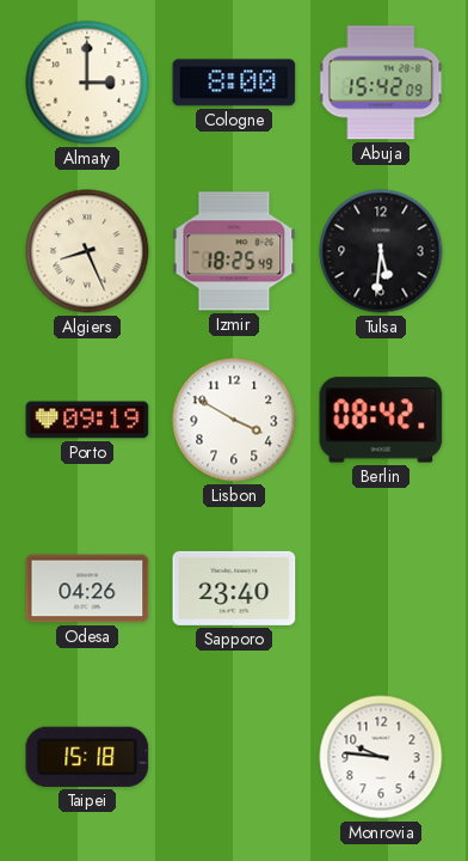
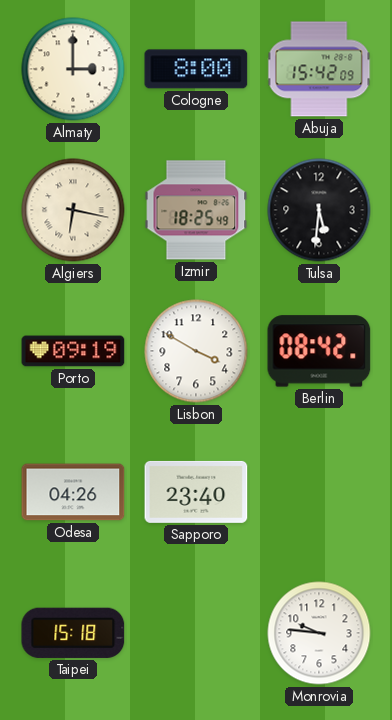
Algiers: 8:26 -> 6:17 (73, 210)
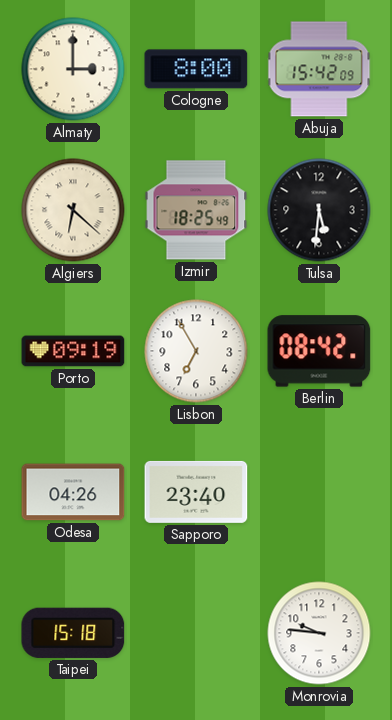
Algiers: 6:17 -> 6:22 (73, 210)
Lisbon: 3:50 -> 6:55 (196, 351)
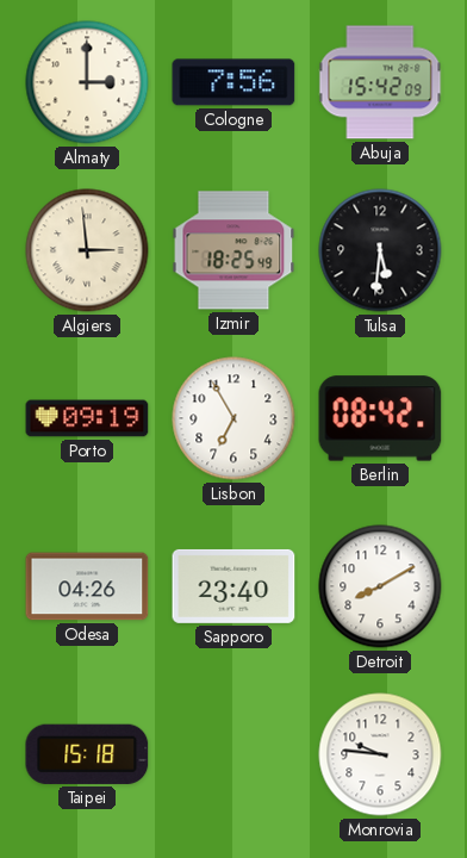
Cologne: 8:00 -> 7:56 (233, 82)
Algiers: 6:22 -> 2:59 (87, 250)
Detroit: none -> 8:10 (380, 586)
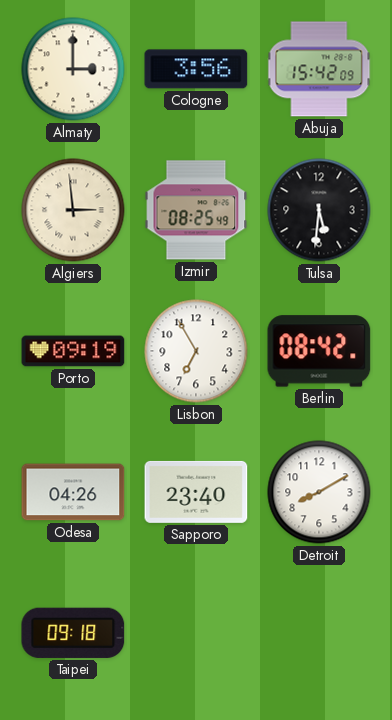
Cologne: 7:56 -> 3:56 (196, 69)
Izmir: 18:25 -> 08:25 (196, 210)
Taipei: 15:18 -> 09:18 (73, 633)
Monrovia: 9:46 -> none (380, 754)
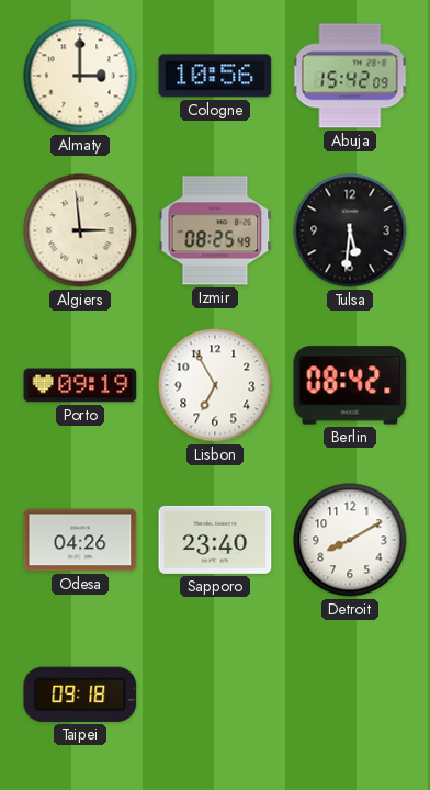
Cologne: 3:56 -> 10:56 (215, 76)
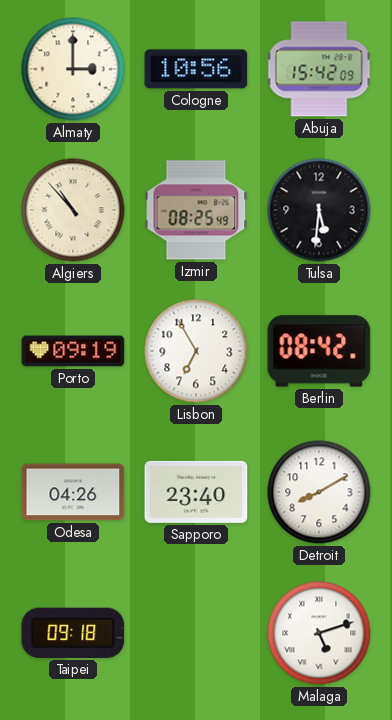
Algiers: 2:59 -> 10:53 (73, 210)
Malaga: none -> 5:12 (319, 633)
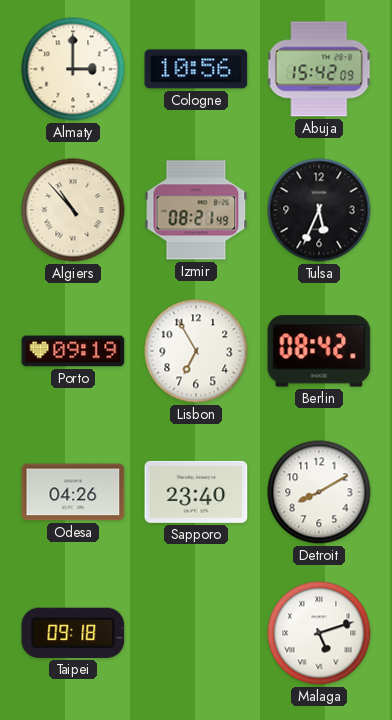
Izmir: 08:25 -> 08:21 (196, 210)
Tulsa: 5:31 -> 5:34 (319, 210)
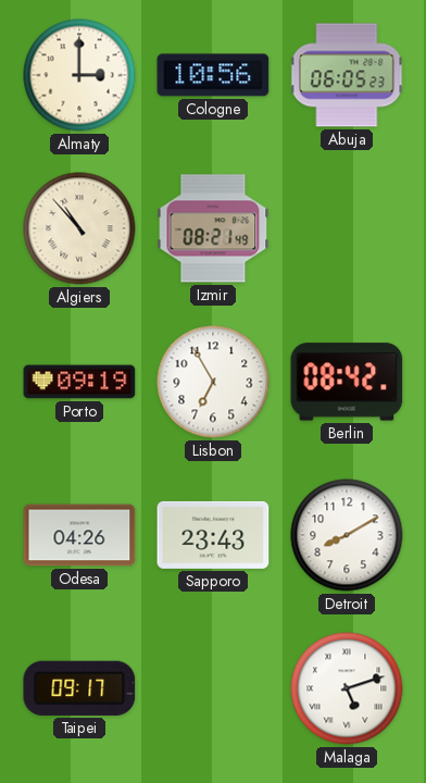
Abuja: 15:42 -> 06:05 (347, 75)
Tulsa: 5:34 -> none (319, 210)
Sapporo: 23:40 -> 23:43 (213, 535)
Taipei: 09:18 -> 09:17 (79, 688)
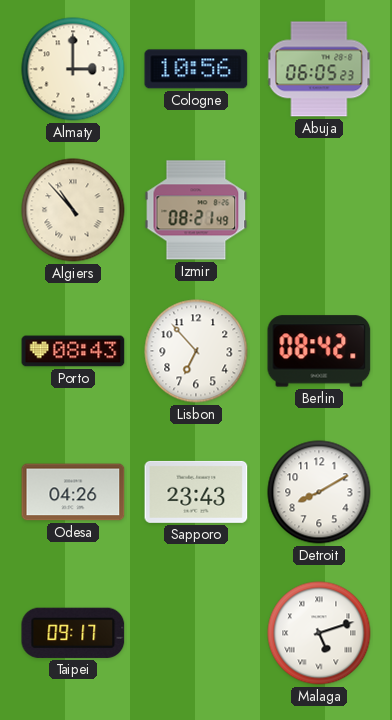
Porto: 09:19 -> 08:43 (73, 351)
Lisbon: 6:55 -> 6:53 (196, 351)
